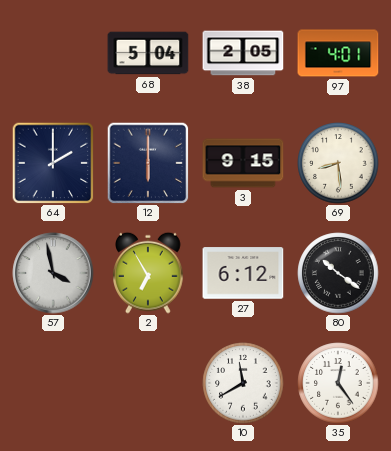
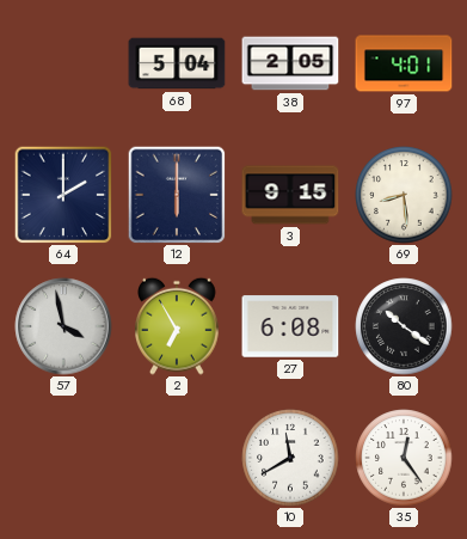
27: 6:12 -> 6:08 (290, 326)
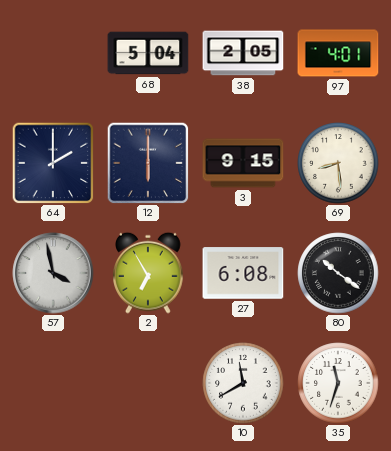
35: 12:24 -> 11:33 (338, 383)
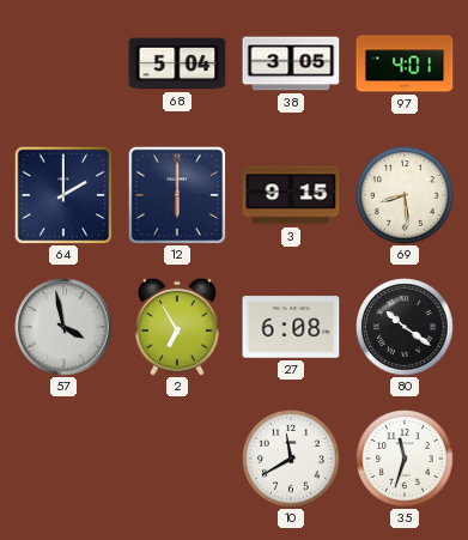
38: 2:05 -> 3:05 (291, 63)
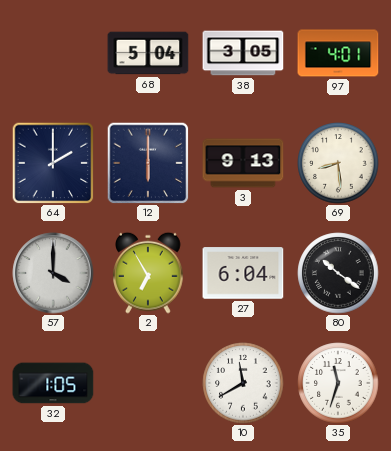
3: 9:15 -> 9:13 (243, 163)
57: 3:58 -> 4:00 (53, 273)
27: 6:08 -> 6:04 (243, 273)
32: none -> 1:05 (53, 383)
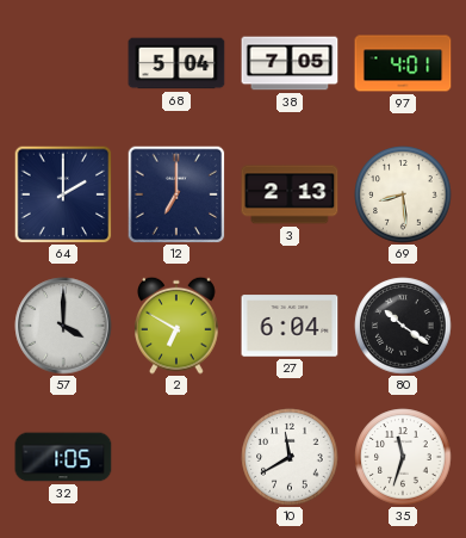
38: 3:05 -> 7:05 (290, 63)
12: 6:00 -> 7:00 (176, 194)
3: 9:13 -> 2:13 (290, 194)
2: 6:55 -> 6:50 (176, 326)
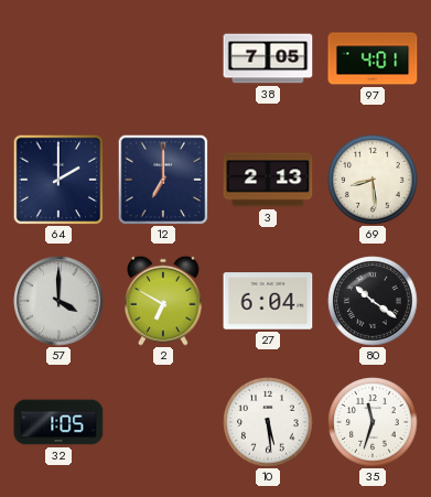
68: 5:04 -> none (176, 63)
10: 11:40 -> 5:29 (268, 422)
